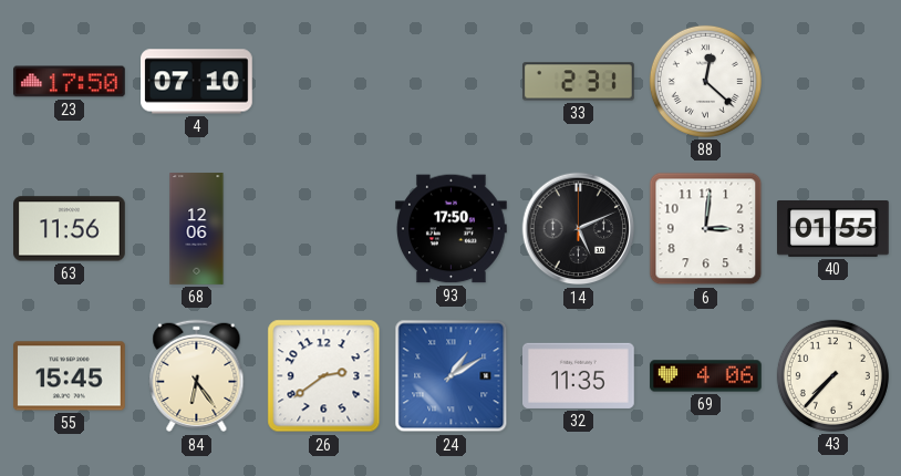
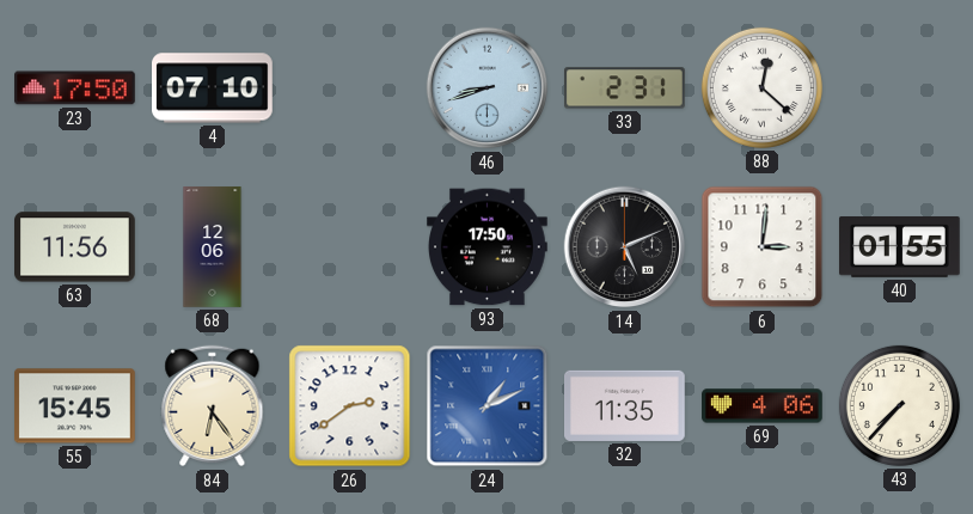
46: none -> 8:42 (488, 88)
24: 1:10 -> 1:11 (488, 406)
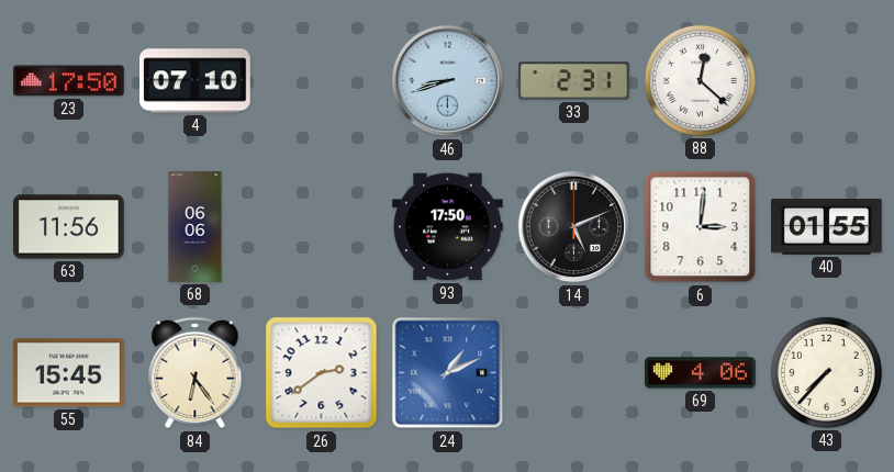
68: 12:06 -> 06:06 (195, 227)
32: 11:35 -> none (625, 405)
